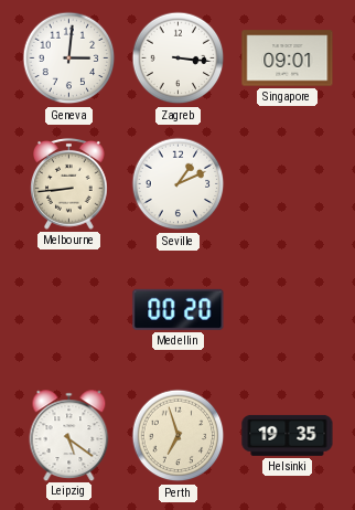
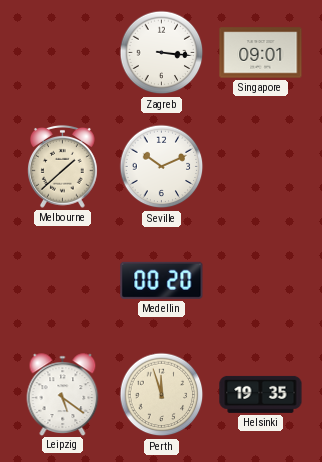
Geneva: 3:01 -> none (69, 59)
Melbourne: 8:44 -> 1:38 (63, 166)
Seville: 1:11 -> 10:11 (162, 167)
Perth: 6:57 -> 11:57 (162, 395)
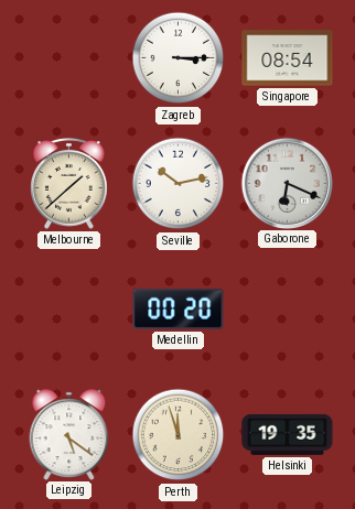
Zagreb: 3:16 -> 3:15 (179, 58)
Singapore: 09:01 -> 08:54 (288, 58)
Seville: 10:11 -> 10:13 (179, 184)
Gaborone: none -> 6:19 (287, 183)
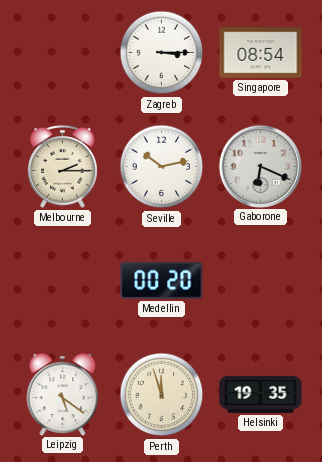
Melbourne: 1:38 -> 2:15 (63, 166)
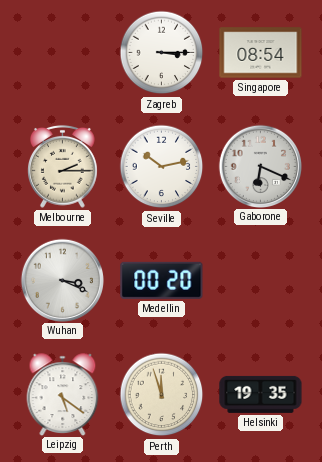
Wuhan: none -> 3:19 (62, 280)
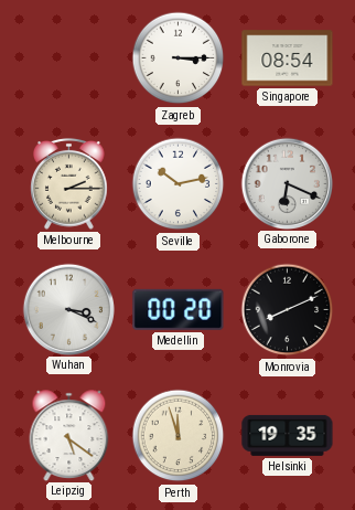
Monrovia: none -> 8:11 (288, 310)
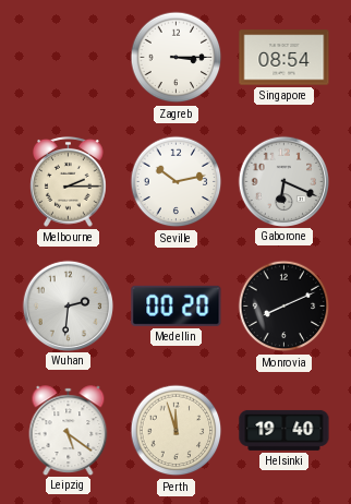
Wuhan: 3:19 -> 2:31 (68, 305)
Helsinki: 19:35 -> 19:40 (285, 430)
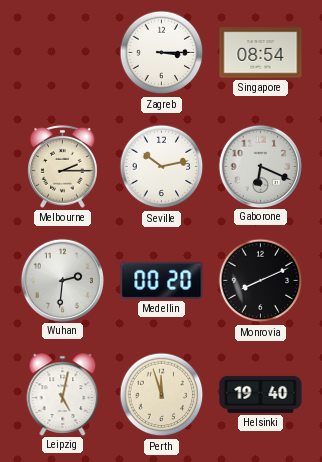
Leipzig: 5:21 -> 5:02 (63, 394)
